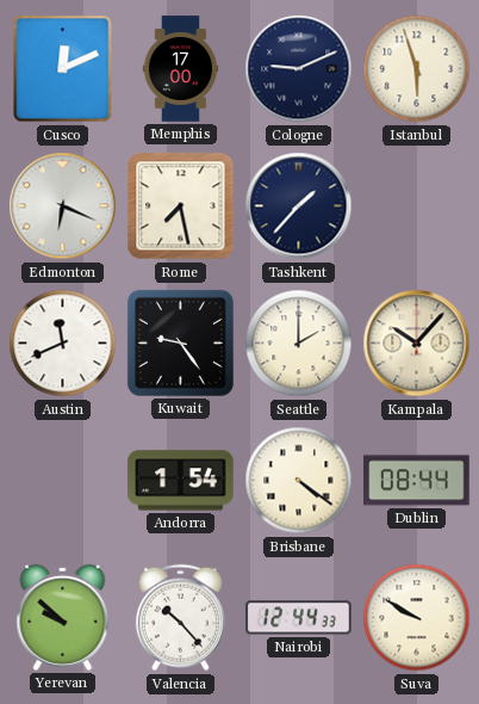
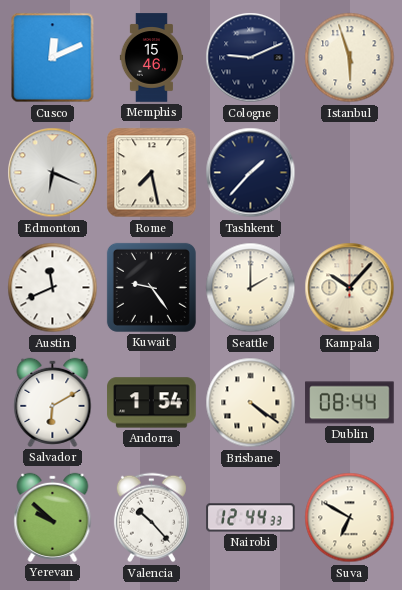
Memphis: 17:00 -> 15:46 (151, 58)
Salvador: none -> 6:10 (53, 402)
Suva: 9:50 -> 6:50 (350, 518)
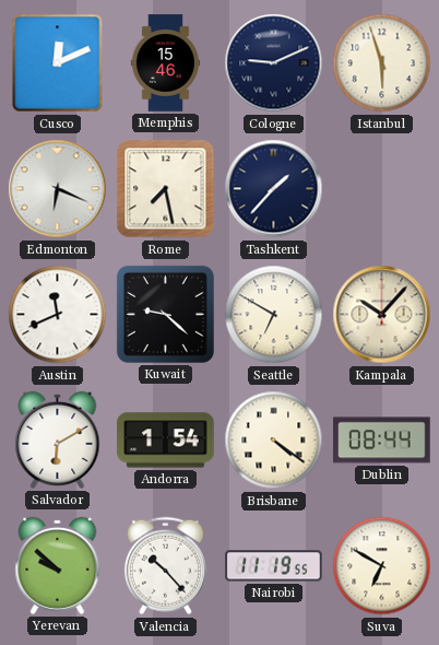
Kuwait: 9:24 -> 9:22 (165, 314)
Seattle: 2:00 -> 6:50 (274, 315)
Nairobi: 12:44 -> 11:19 (274, 566)
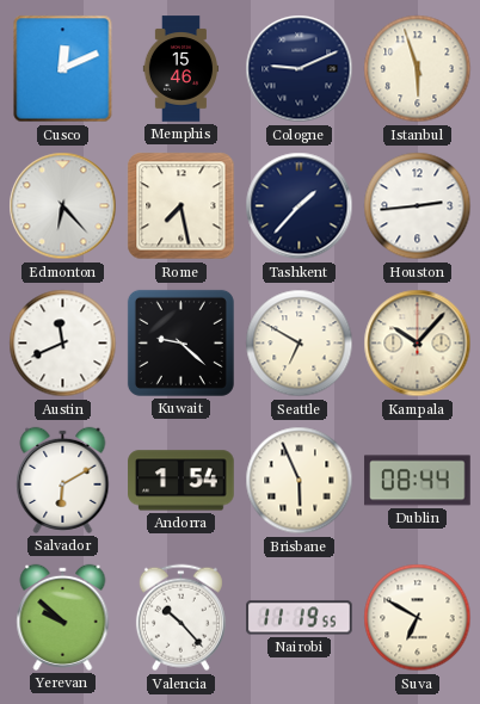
Edmonton: 6:19 -> 6:23 (63, 206)
Houston: none -> 2:44 (418, 206)
Brisbane: 4:21 -> 5:56 (300, 481)
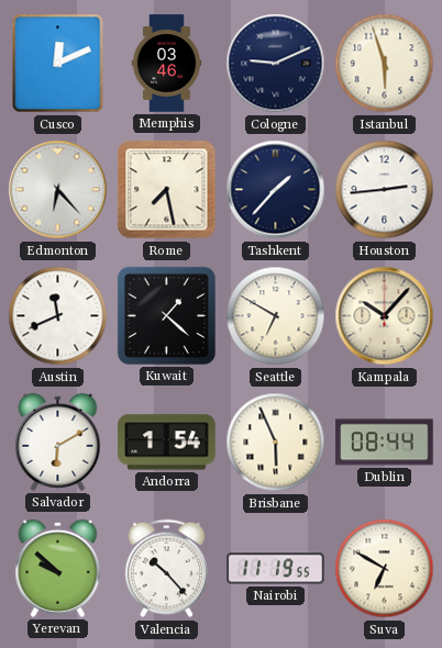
Memphis: 15:46 -> 03:46 (166, 64)
Kuwait: 9:22 -> 1:22 (166, 315)
